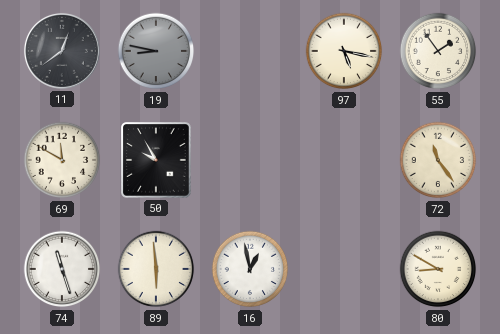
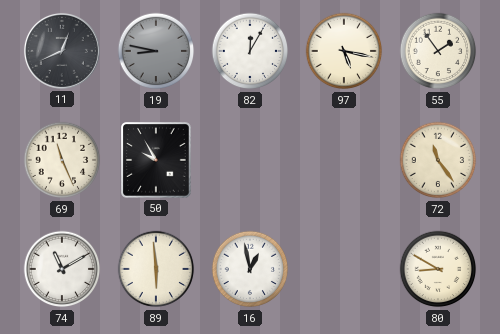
11: 12:39 -> 12:41 (62, 51)
82: none -> 12:05 (250, 51)
69: 11:50 -> 11:26 (62, 160)
74: 11:27 -> 11:10 (62, 269)
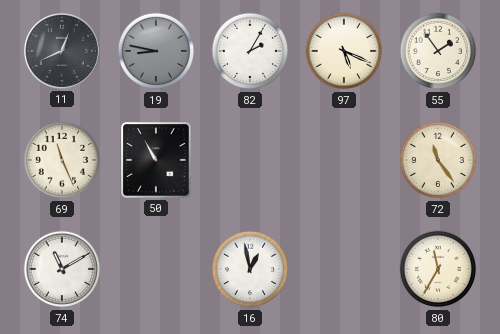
82: 12:05 -> 2:05 (250, 51)
97: 5:17 -> 5:19 (344, 51)
50: 9:55 -> 10:55 (157, 160)
89: 5:59 -> none (156, 269)
80: 8:50 -> 11:35 (438, 269)
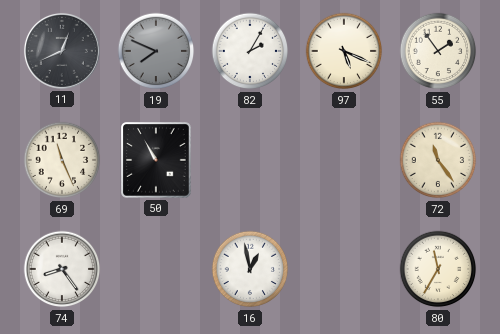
19: 8:47 -> 7:49 (156, 51)
74: 11:10 -> 8:24 (62, 269)
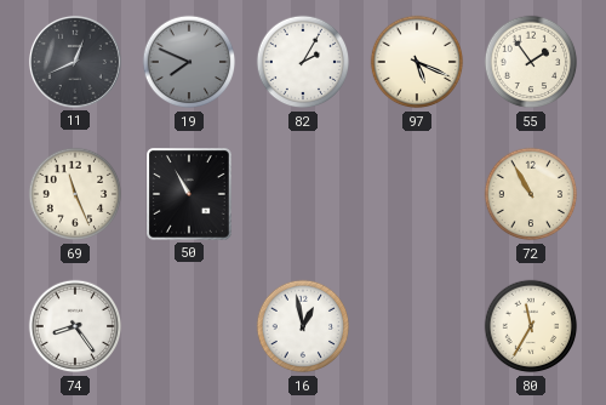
72: 11:24 -> 10:55 (531, 194)
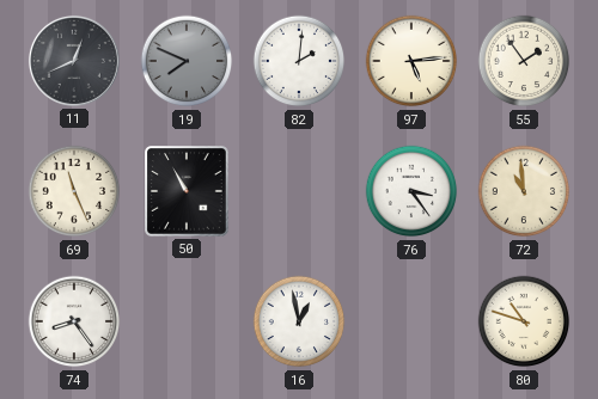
82: 2:05 -> 2:01 (299, 61)
97: 5:19 -> 5:14 (411, 61)
76: none -> 3:24 (411, 191)
72: 10:55 -> 10:59 (524, 191)
80: 11:35 -> 10:48 (524, 321)
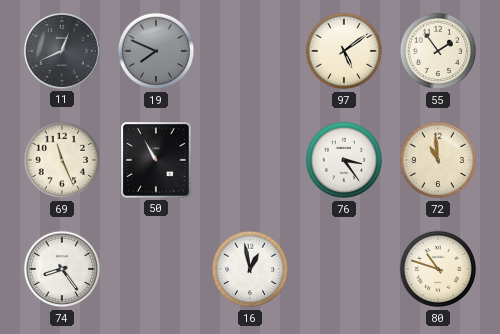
82: 2:01 -> none (299, 61)
97: 5:14 -> 5:09 (344, 51)
